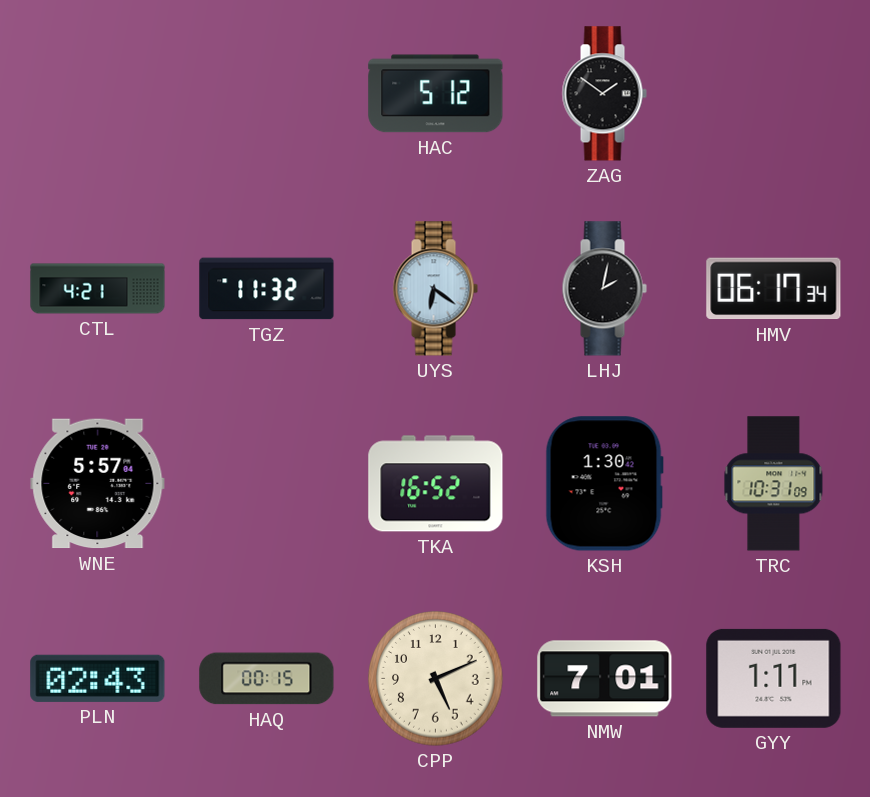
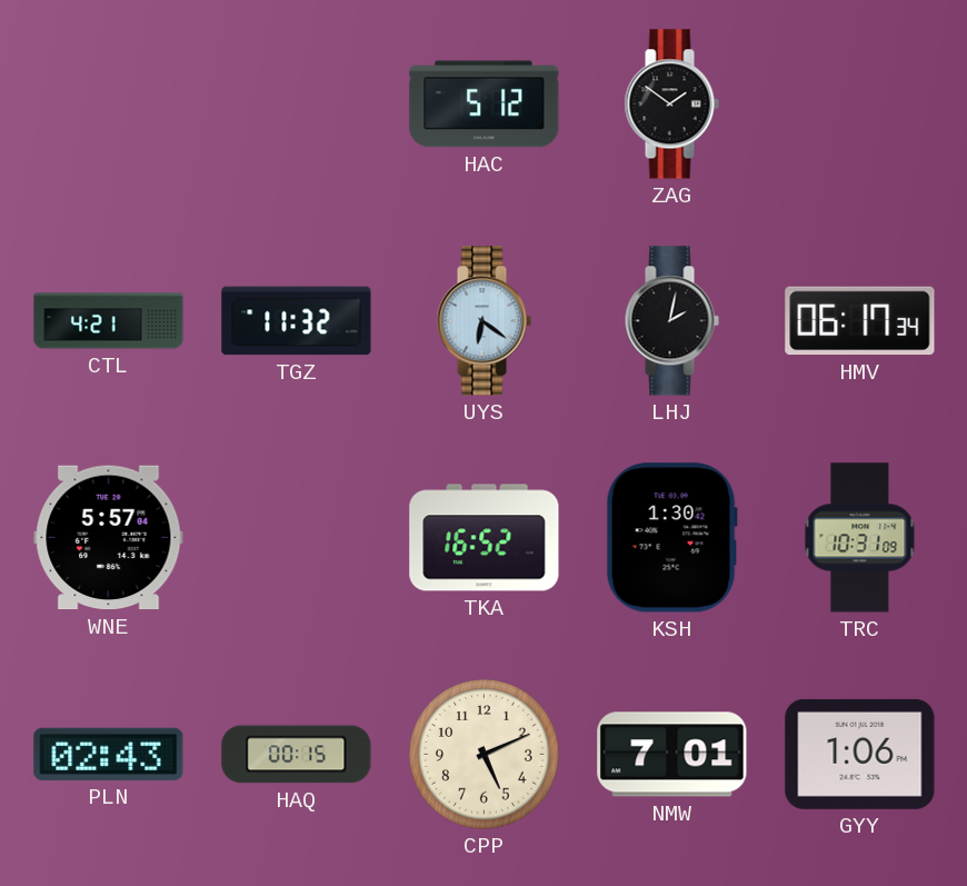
GYY: 1:11 -> 1:06 (860, 754)
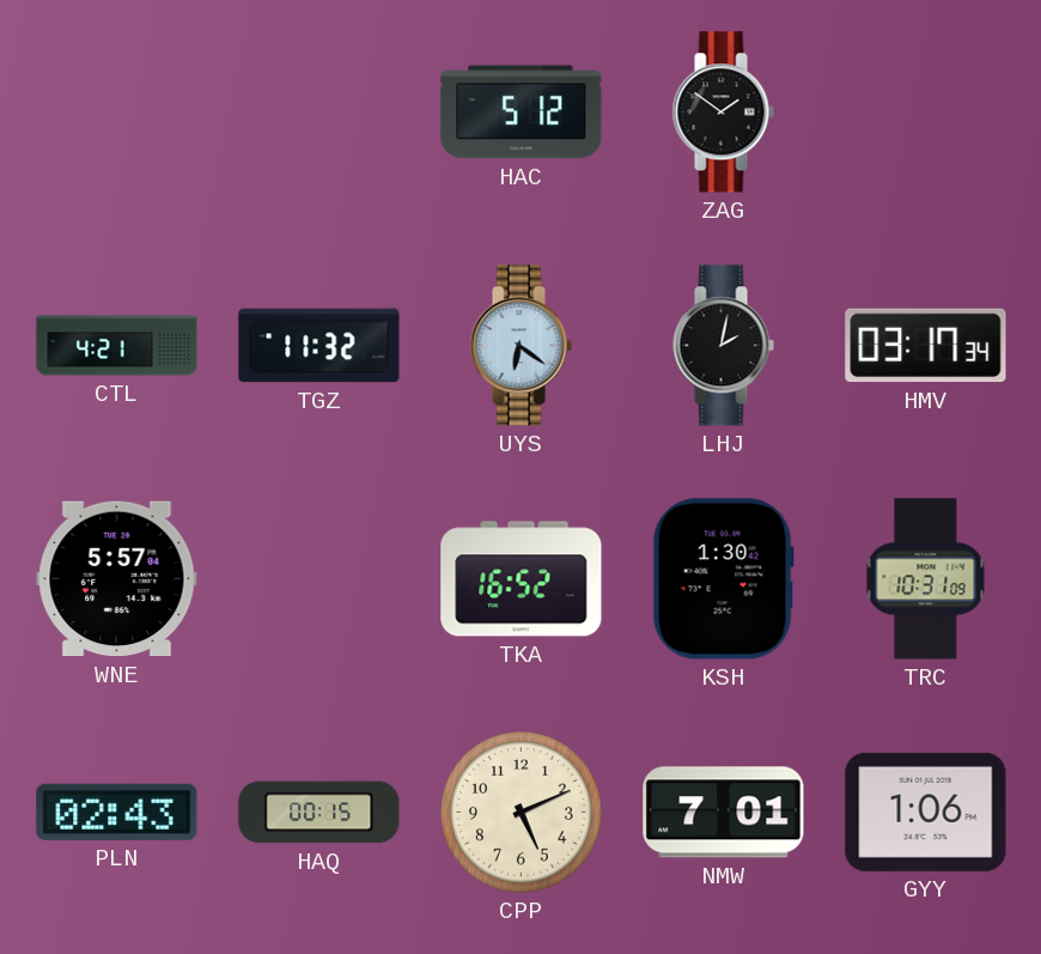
HMV: 06:17 -> 03:17 (926, 346)
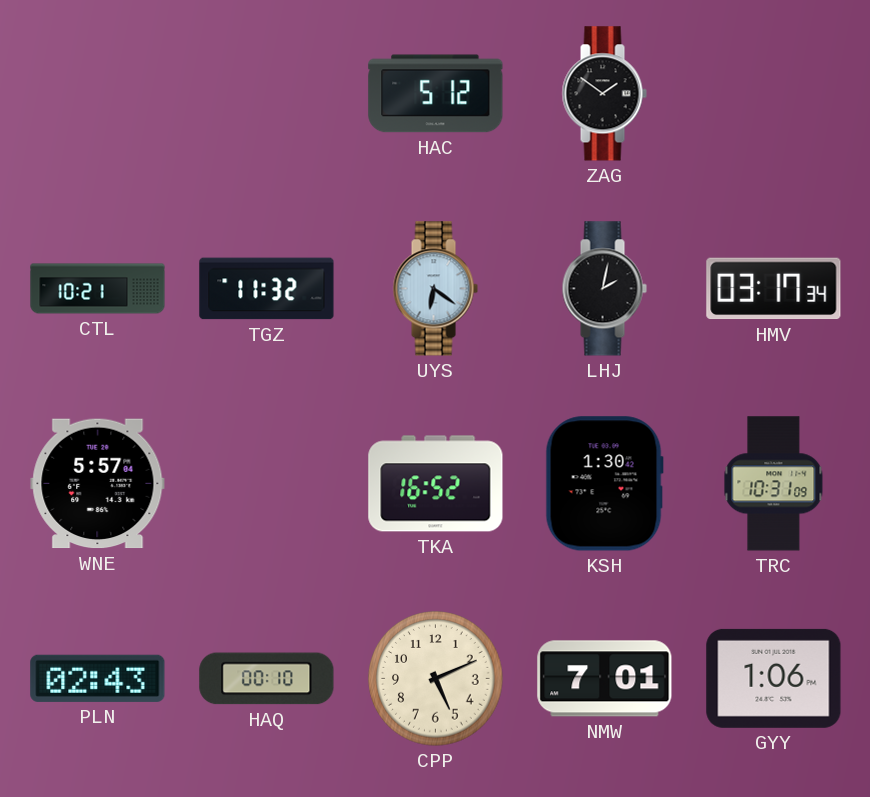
CTL: 4:21 -> 10:21 (98, 289)
HAQ: 00:15 -> 00:10 (267, 679)
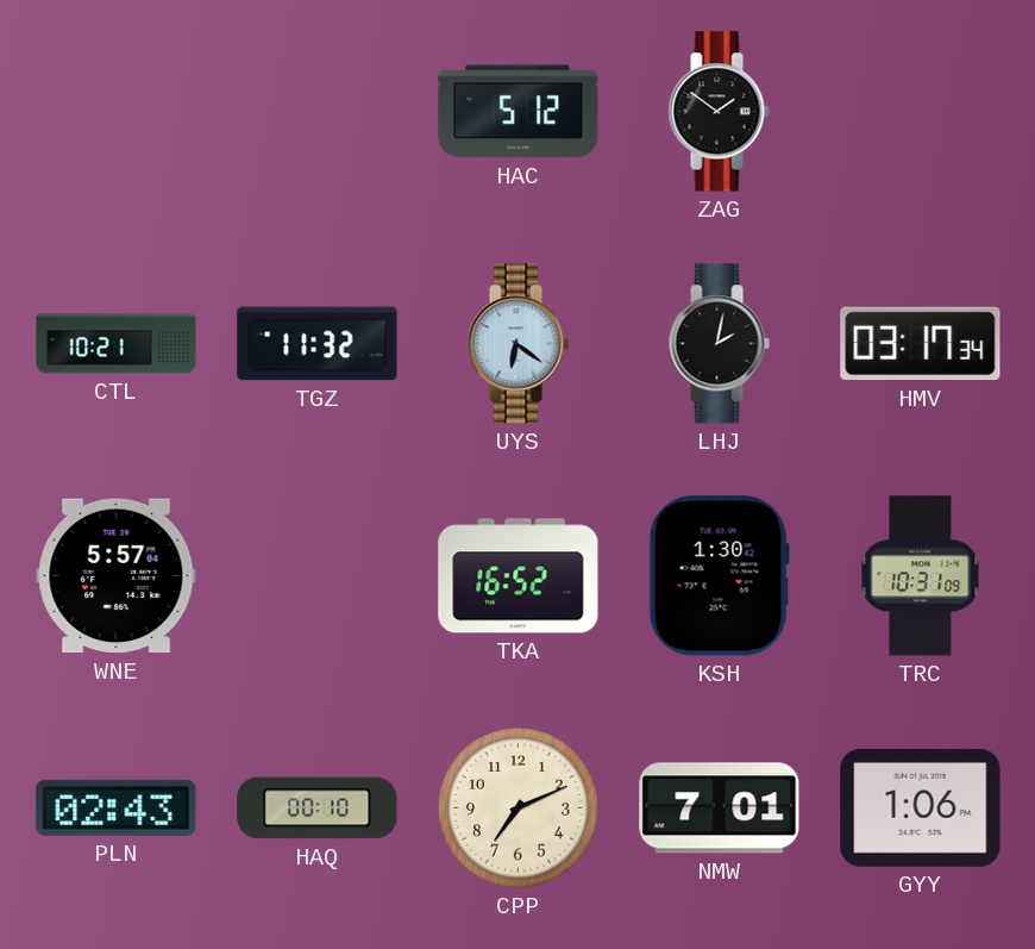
CPP: 5:11 -> 7:11 (519, 808)
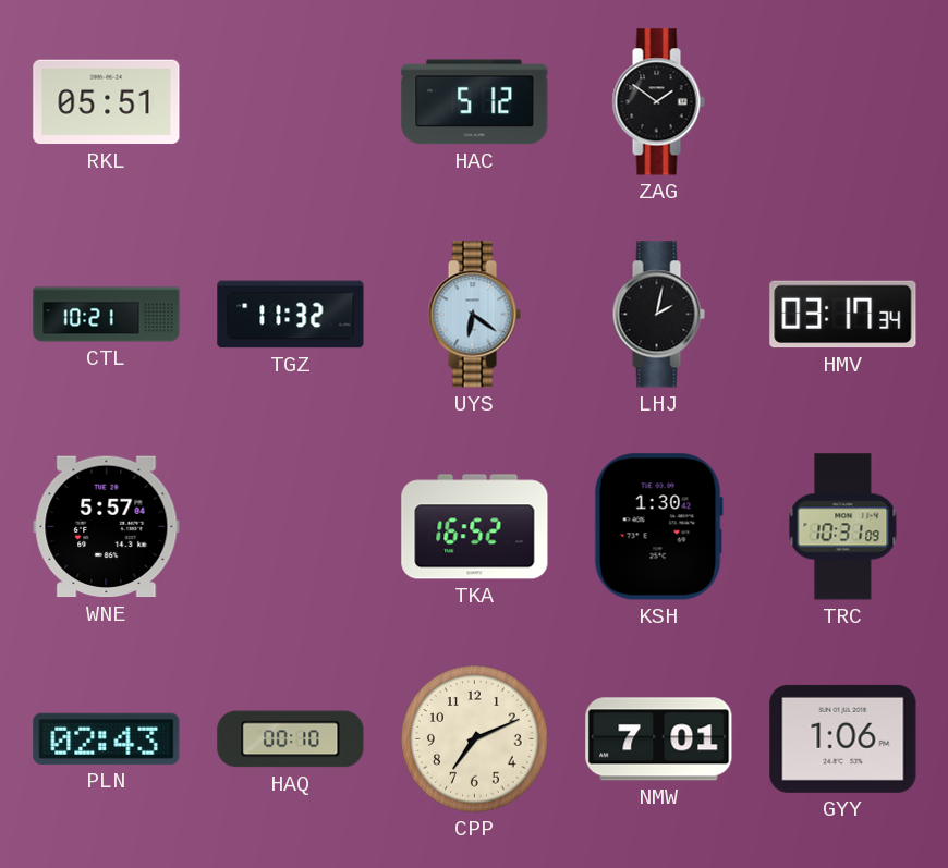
RKL: none -> 05:51 (107, 102)
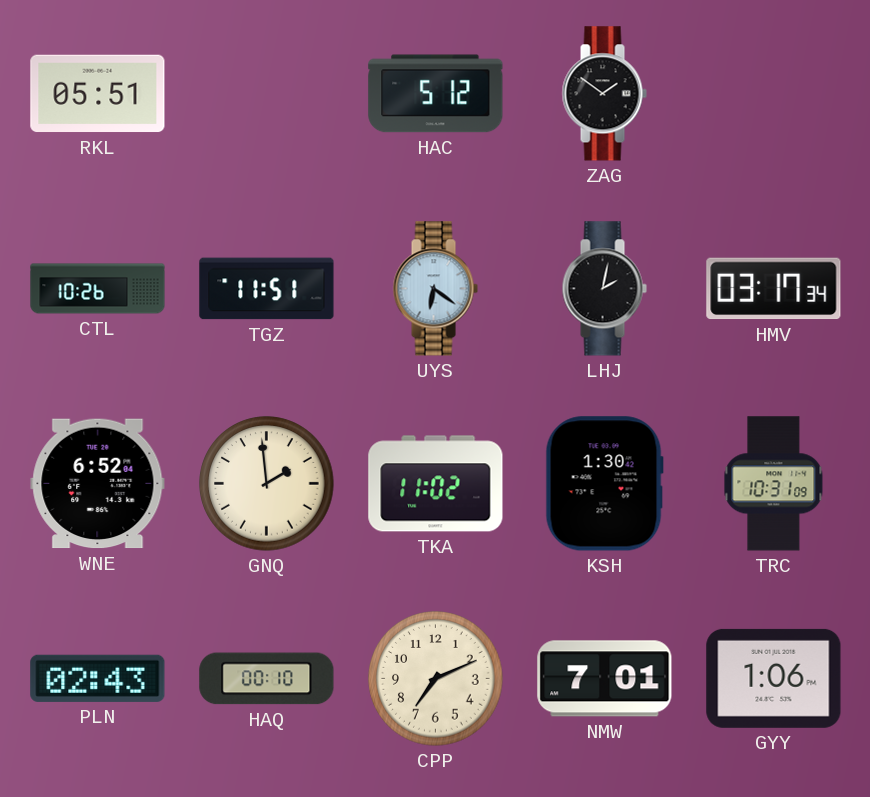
CTL: 10:21 -> 10:26 (98, 289)
TGZ: 11:32 -> 11:51 (267, 289)
WNE: 5:57 -> 6:52 (98, 484)
GNQ: none -> 1:59 (267, 484)
TKA: 16:52 -> 11:02 (436, 484)
